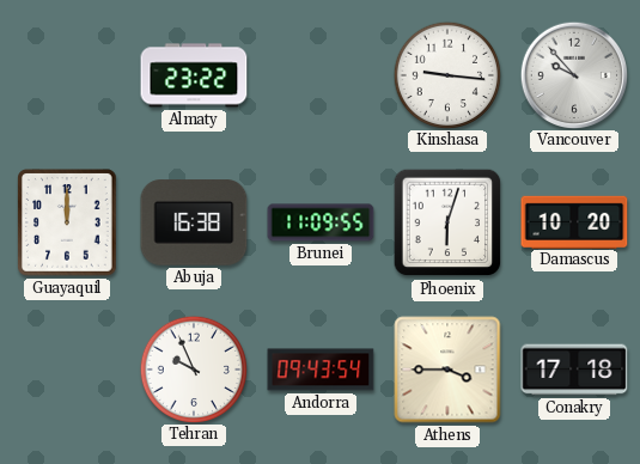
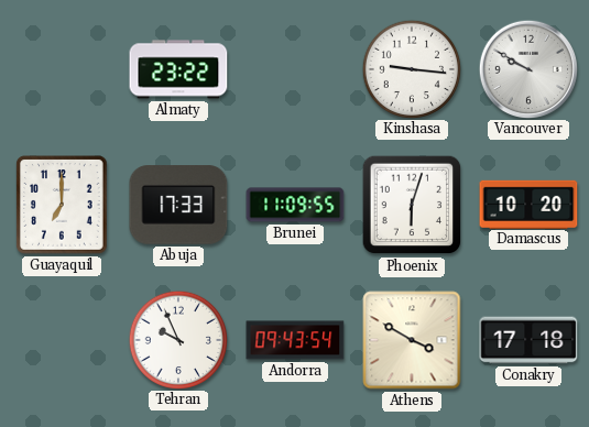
Vancouver: 9:53 -> 9:50 (527, 68)
Guayaquil: 12:00 -> 7:00 (62, 205)
Abuja: 16:38 -> 17:33 (178, 205)
Athens: 3:45 -> 3:50 (412, 340)
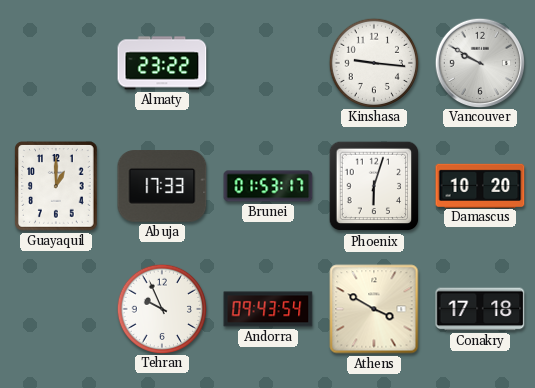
Guayaquil: 7:00 -> 1:00 (56, 186)
Brunei: 11:09 -> 01:53 (268, 186)
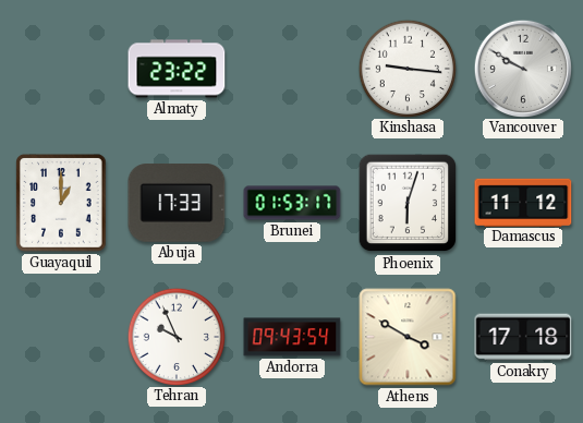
Damascus: 10:20 -> 11:12 (523, 202)
